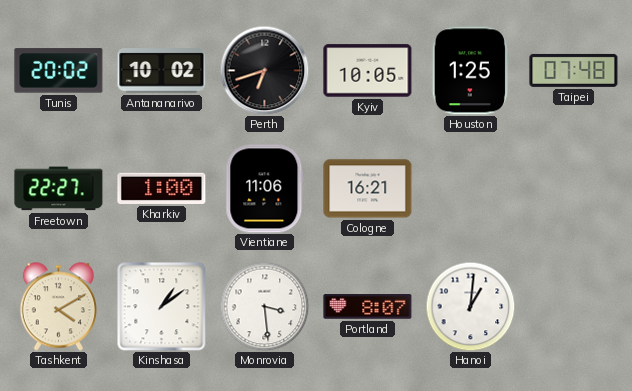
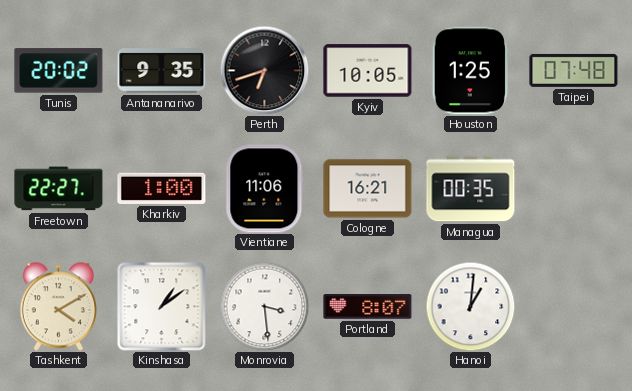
Antananarivo: 10:02 -> 9:35 (162, 71)
Managua: none -> 00:35 (471, 189)
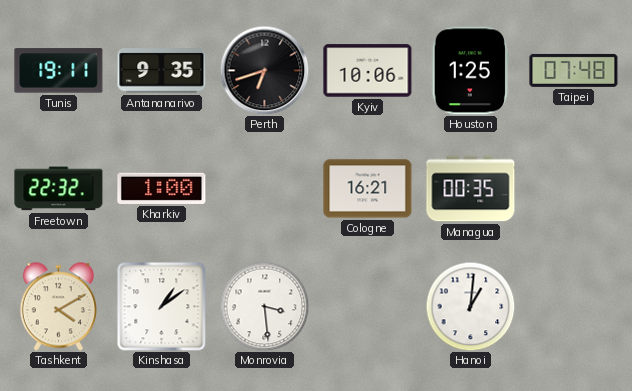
Tunis: 20:02 -> 19:11 (59, 71)
Kyiv: 10:05 -> 10:06 (368, 71)
Freetown: 22:27 -> 22:32 (59, 189)
Vientiane: 11:06 -> none (265, 189)
Portland: 8:07 -> none (368, 307)
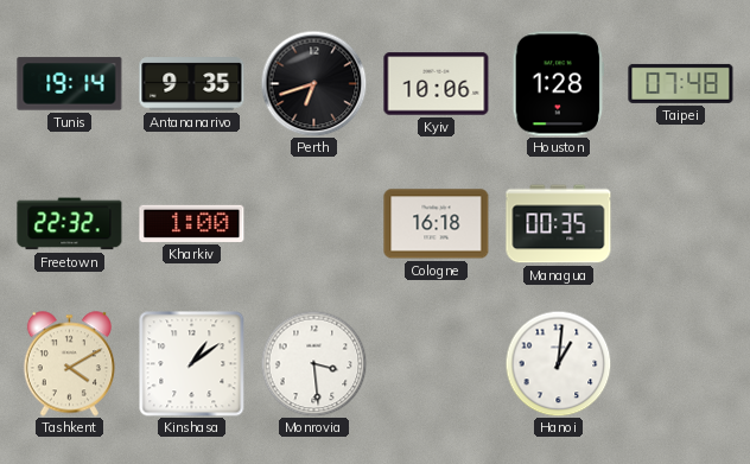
Tunis: 19:11 -> 19:14 (70, 84)
Houston: 1:25 -> 1:28 (558, 84)
Cologne: 16:21 -> 16:18 (437, 224)
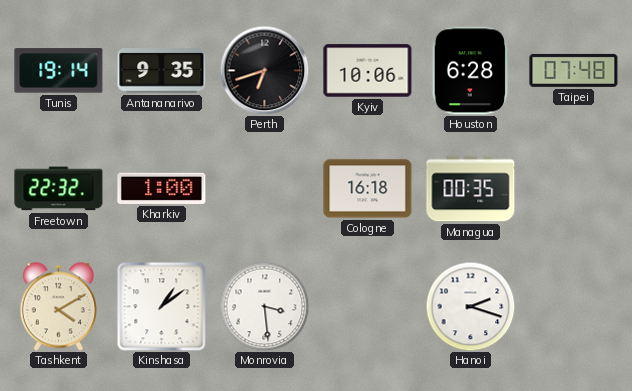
Houston: 1:28 -> 6:28 (470, 71)
Hanoi: 1:01 -> 2:18 (470, 306)
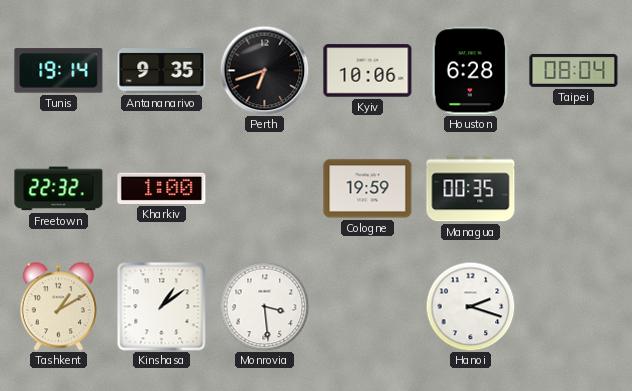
Taipei: 07:48 -> 08:04 (574, 70)
Cologne: 16:18 -> 19:59 (368, 189)
Tashkent: 4:10 -> 1:10 (58, 307)
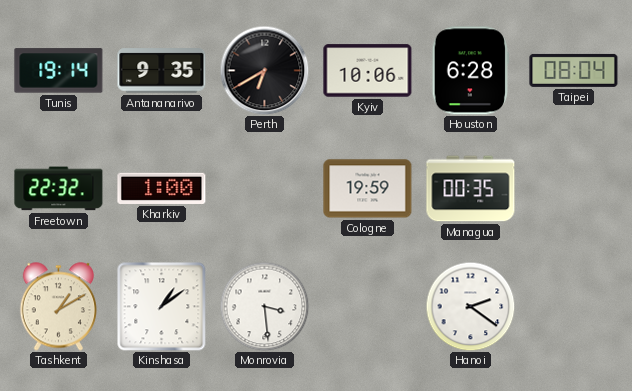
Perth: 6:42 -> 6:40 (264, 70)
Hanoi: 2:18 -> 2:21 (470, 306)
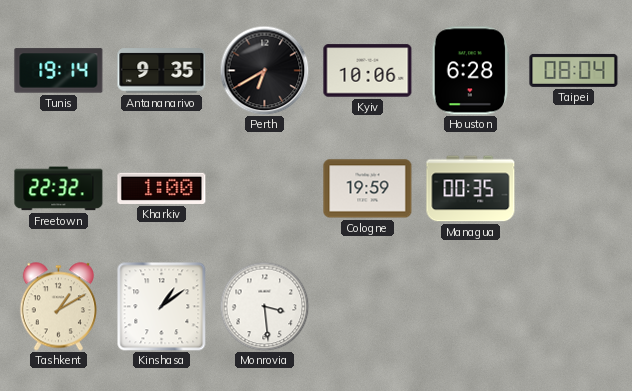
Hanoi: 2:21 -> none (470, 306)
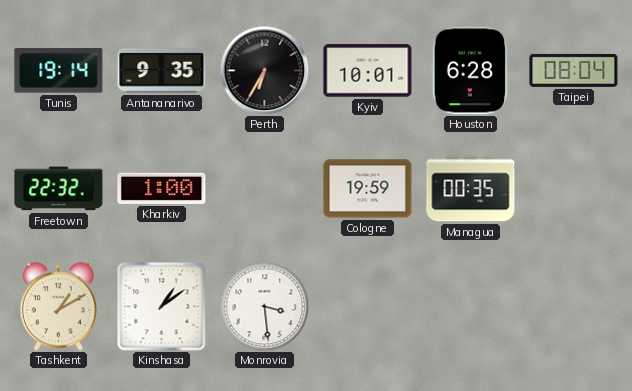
Perth: 6:40 -> 6:35 (264, 70)
Kyiv: 10:06 -> 10:01 (368, 71)
